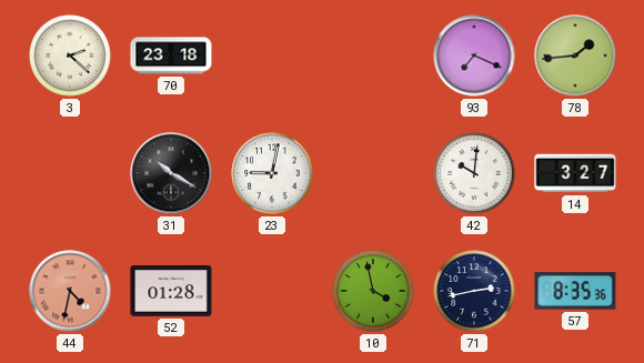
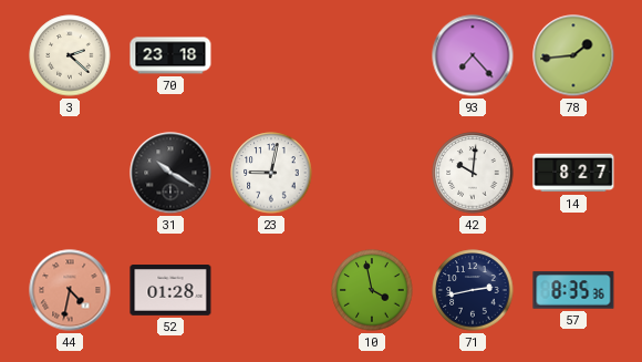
93: 7:19 -> 7:23 (473, 55)
14: 3:27 -> 8:27 (573, 173)
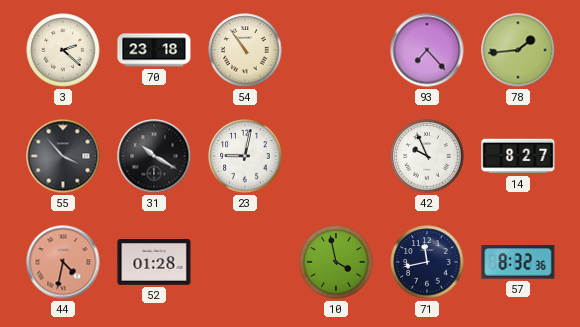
54: none -> 10:54 (245, 50)
55: none -> 3:53 (63, 156)
42: 10:01 -> 9:56 (427, 156)
71: 2:43 -> 11:43 (427, 262)
57: 8:35 -> 8:32 (518, 262)
